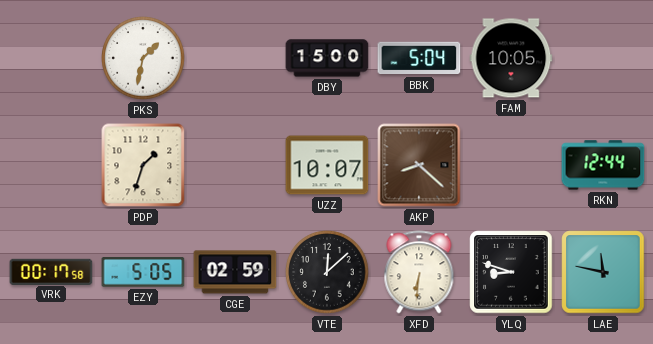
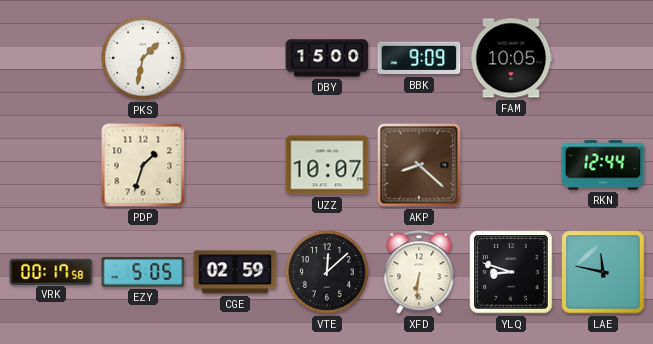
BBK: 5:04 -> 9:09 (419, 58)
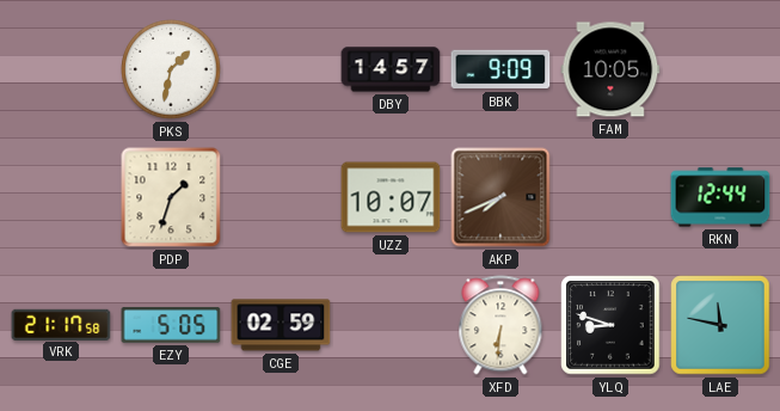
DBY: 15:00 -> 14:57 (391, 69)
AKP: 8:22 -> 7:41 (500, 197)
VRK: 00:17 -> 21:17 (61, 324)
VTE: 12:08 -> none (327, 272)
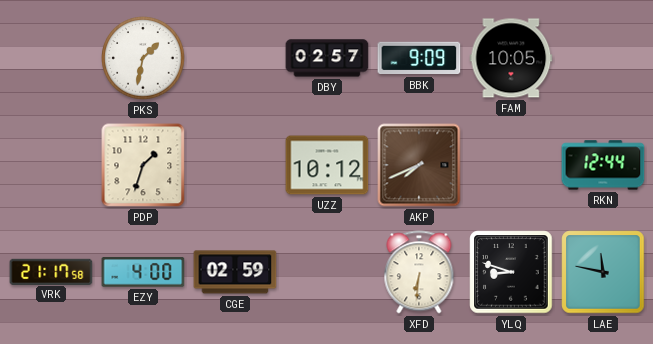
DBY: 14:57 -> 02:57 (327, 58)
UZZ: 10:07 -> 10:12 (327, 165)
EZY: 5:05 -> 4:00 (143, 272)
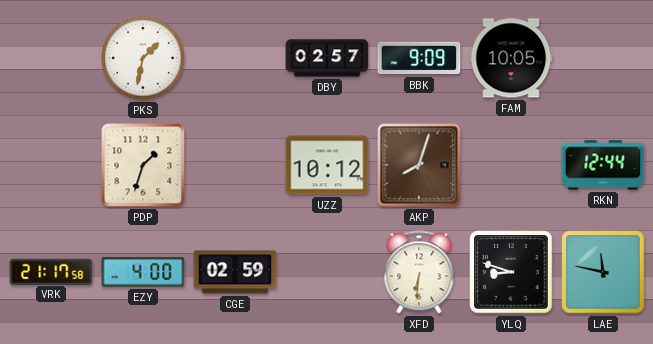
AKP: 7:41 -> 8:03 (419, 165)
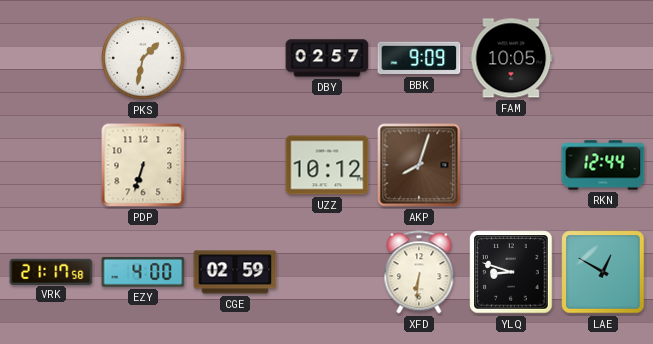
PDP: 1:33 -> 6:33 (143, 165)
LAE: 11:47 -> 12:50 (603, 272)
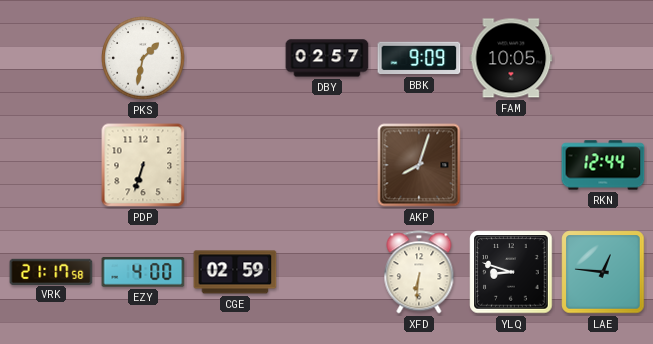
UZZ: 10:12 -> none (327, 165)
LAE: 12:50 -> 12:46 (603, 272)
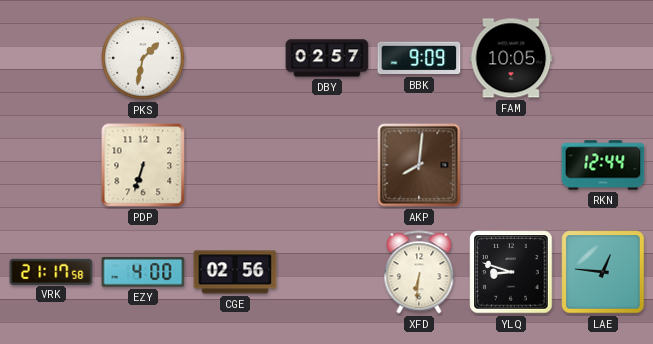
AKP: 8:03 -> 8:01 (419, 165)
CGE: 02:59 -> 02:56 (235, 272)
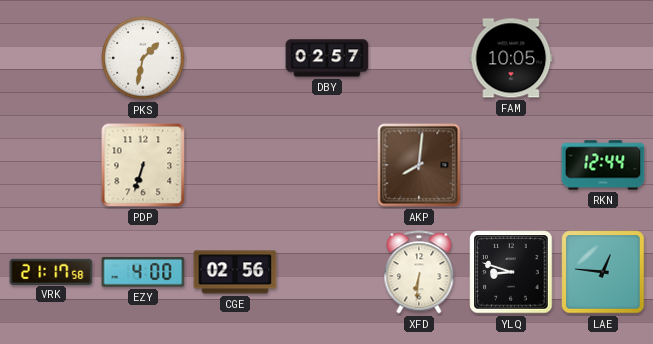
BBK: 9:09 -> none (419, 58)
